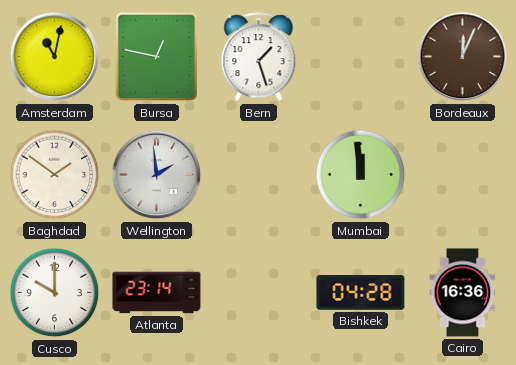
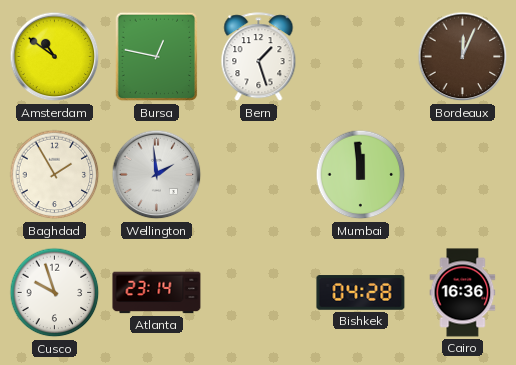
Amsterdam: 11:02 -> 10:51 (55, 57)
Baghdad: 1:51 -> 1:55 (55, 175)
Cusco: 10:00 -> 9:57 (55, 293)
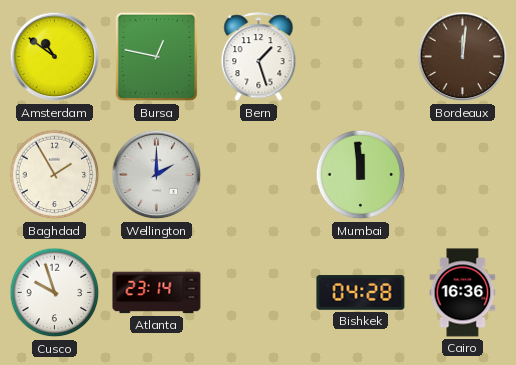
Bordeaux: 12:04 -> 12:01 (463, 57)
Wellington: 1:59 -> 2:00 (157, 175)
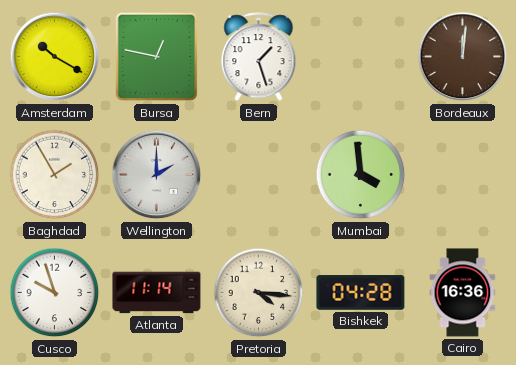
Amsterdam: 10:51 -> 10:20 (55, 57)
Mumbai: 11:59 -> 3:59 (361, 175)
Atlanta: 23:14 -> 11:14 (157, 293)
Pretoria: none -> 4:16 (259, 293)
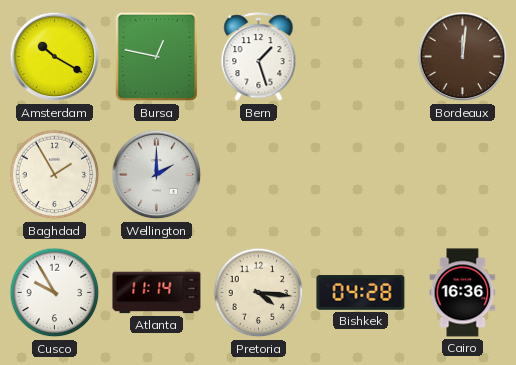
Mumbai: 3:59 -> none (361, 175)
Cusco: 9:57 -> 9:55 (55, 293)
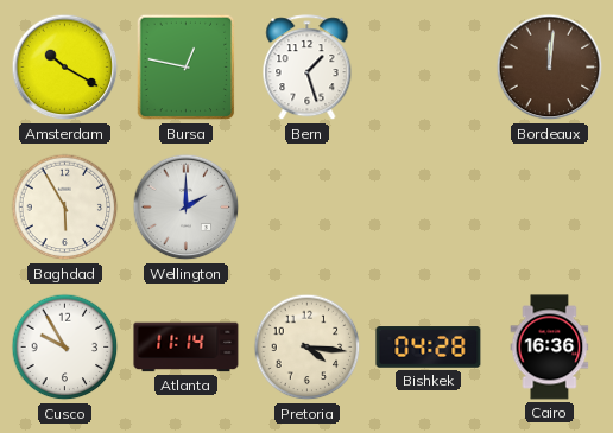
Baghdad: 1:55 -> 5:55 (65, 208)
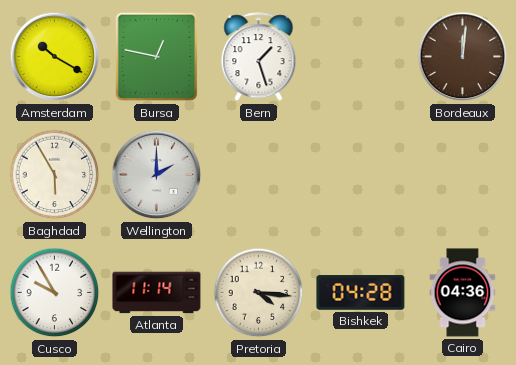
Cairo: 16:36 -> 04:36 (463, 293)
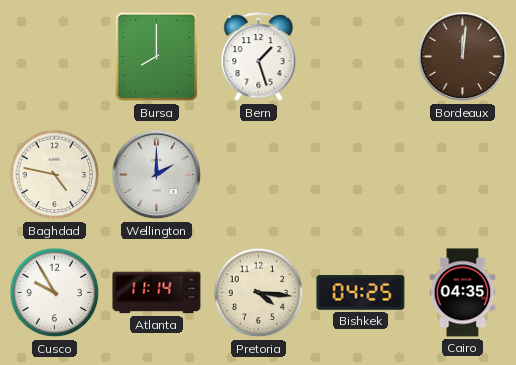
Amsterdam: 10:20 -> none (55, 57)
Bursa: 12:47 -> 8:00 (157, 57)
Baghdad: 5:55 -> 4:47 (55, 175)
Bishkek: 04:28 -> 04:25 (361, 293)
Cairo: 04:36 -> 04:35 (463, 293)
